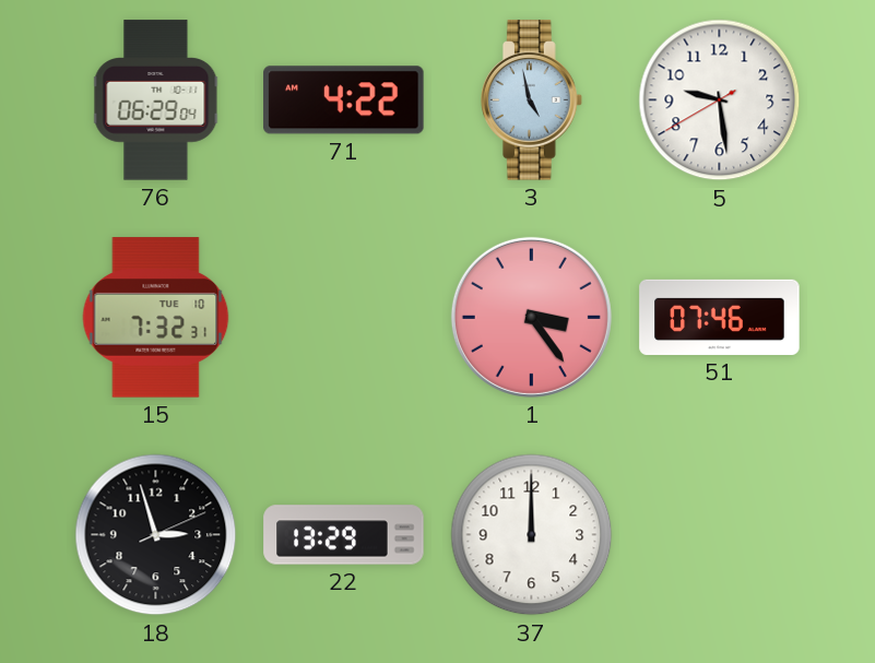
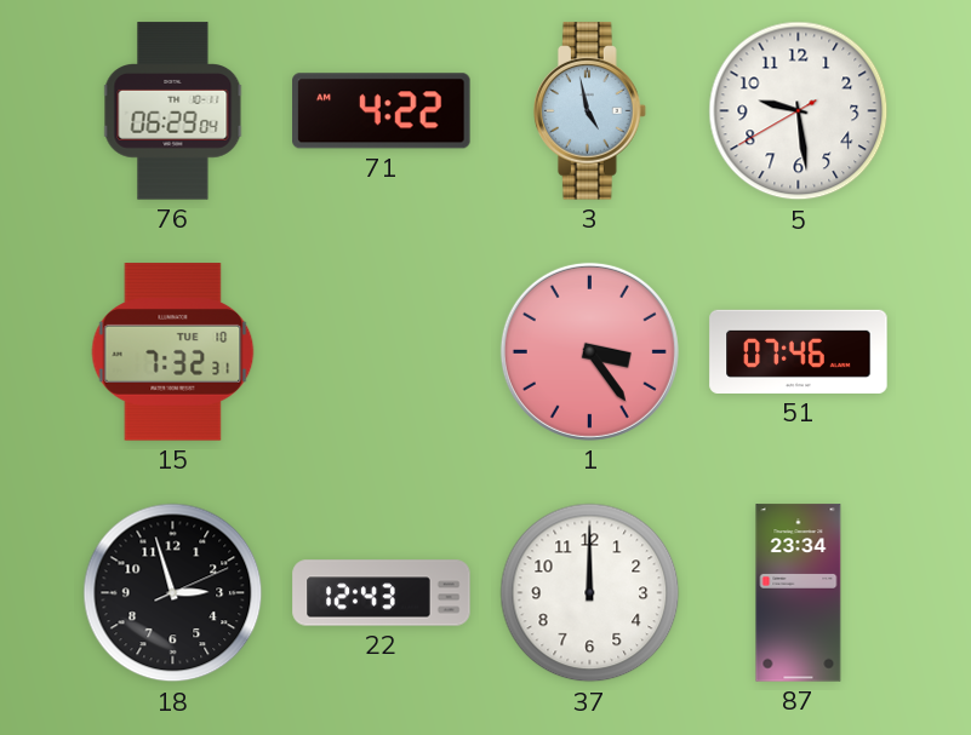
22: 13:29 -> 12:43 (382, 593)
87: none -> 23:34 (799, 593)
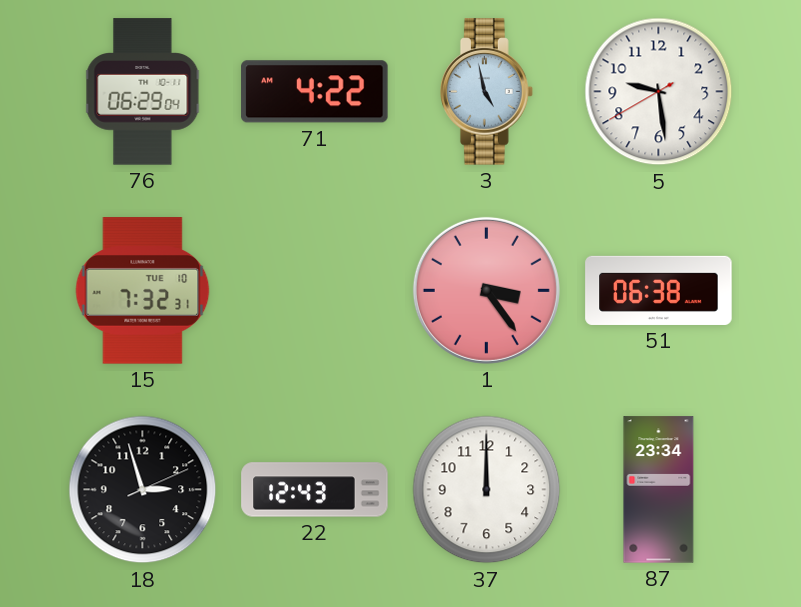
51: 07:46 -> 06:38 (659, 290)
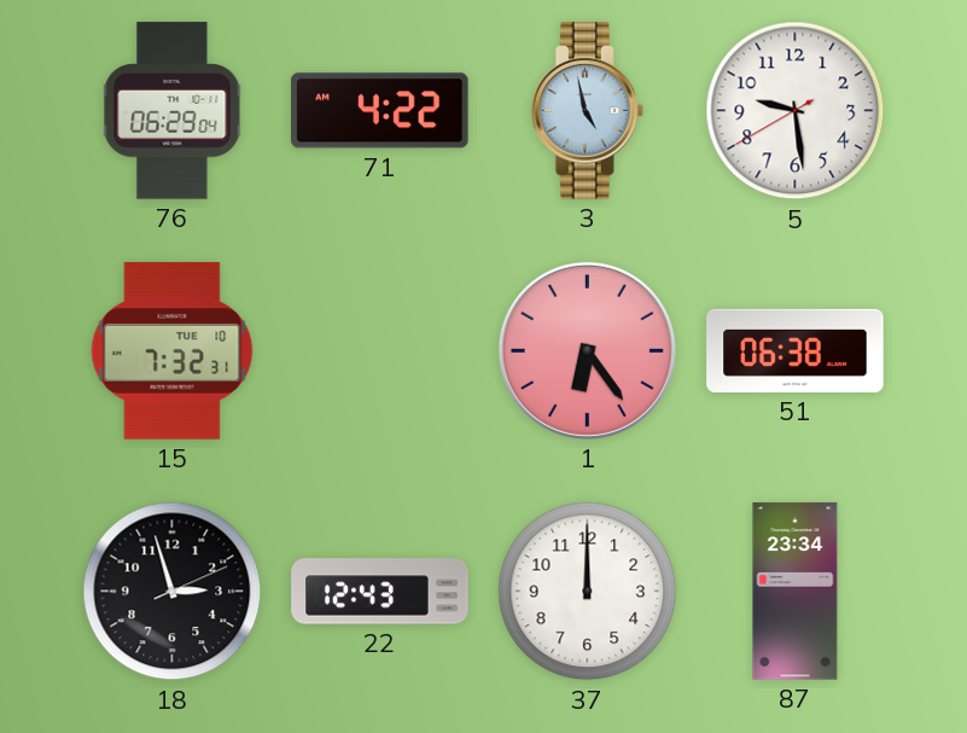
1: 3:24 -> 6:24 (587, 350)
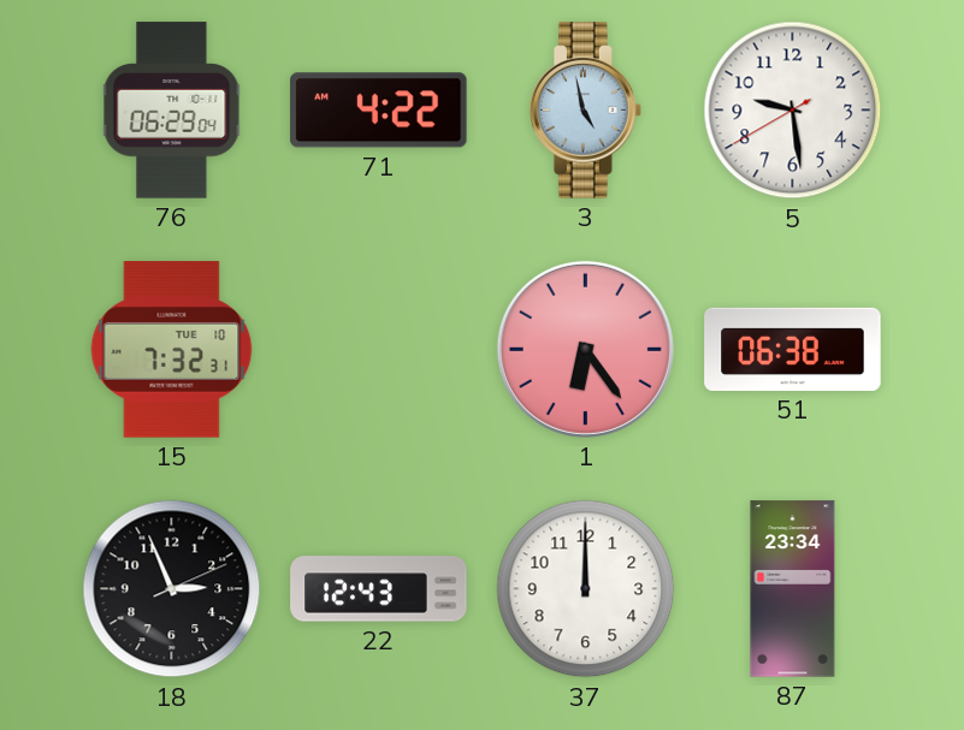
18: 2:57 -> 2:56 (172, 589)
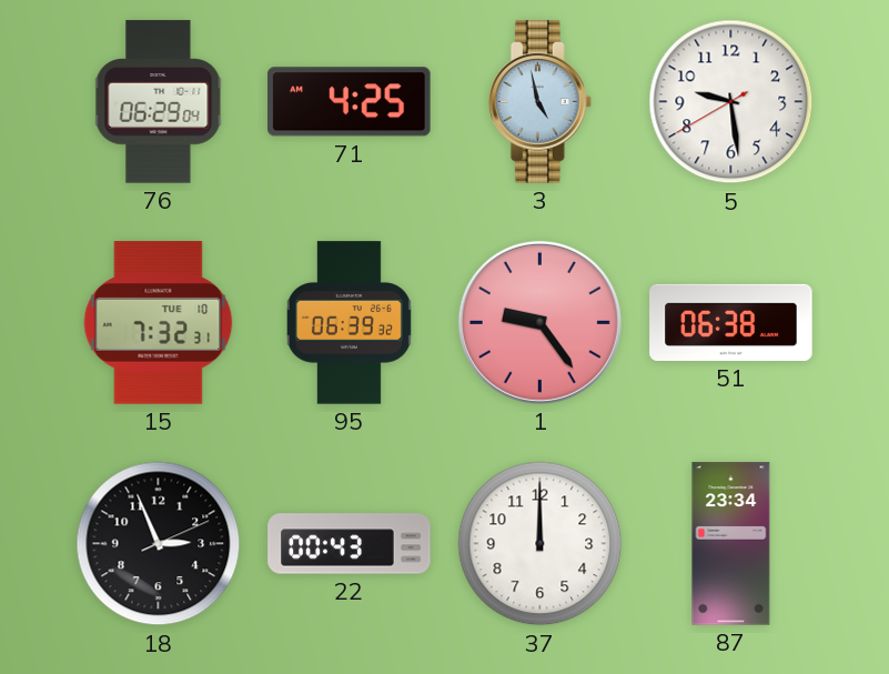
71: 4:22 -> 4:25 (350, 102)
95: none -> 06:39 (348, 323)
1: 6:24 -> 9:24 (539, 322)
22: 12:43 -> 00:43 (350, 544)
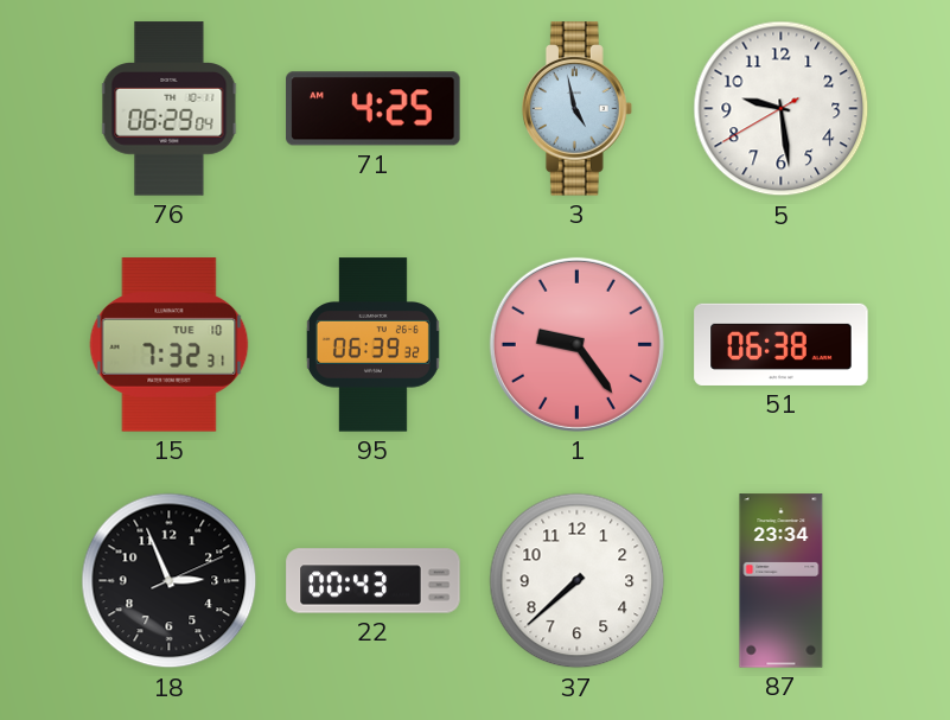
37: 12:00 -> 7:38 (578, 581)
